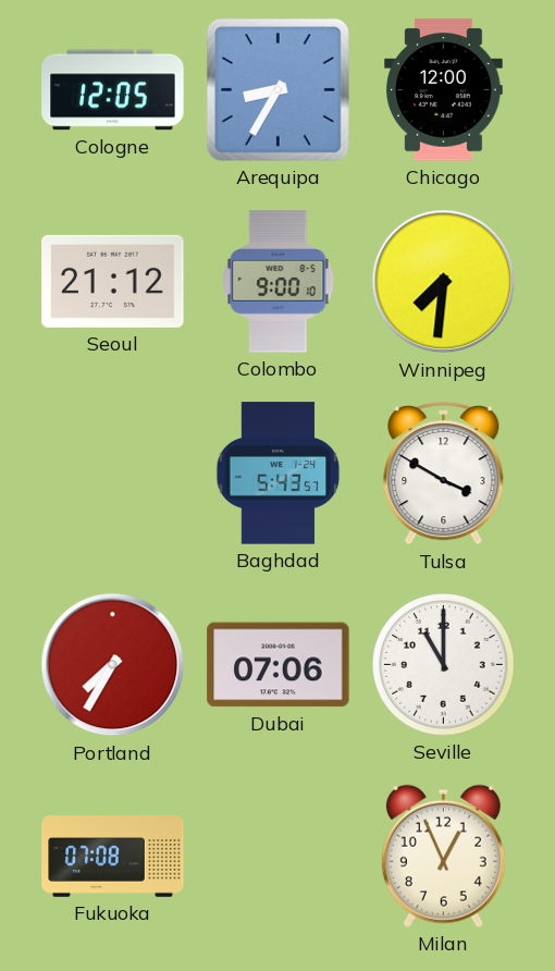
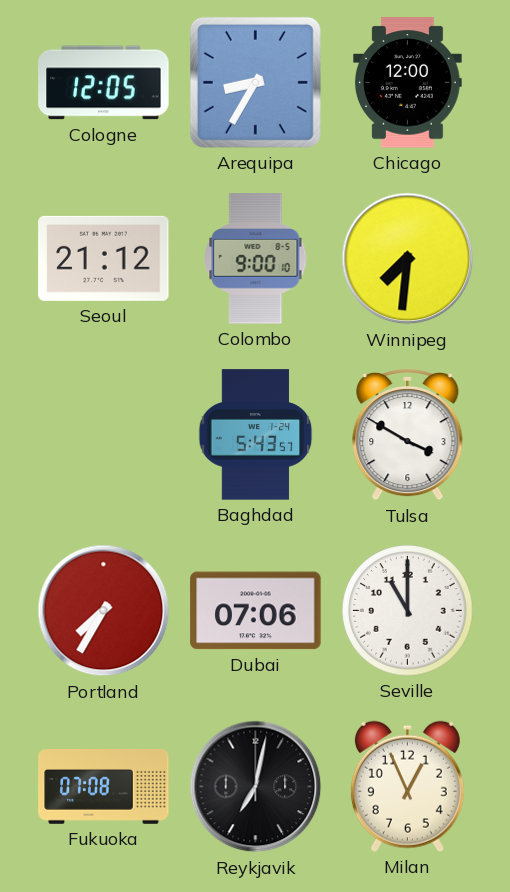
Reykjavik: none -> 7:02 (256, 787)
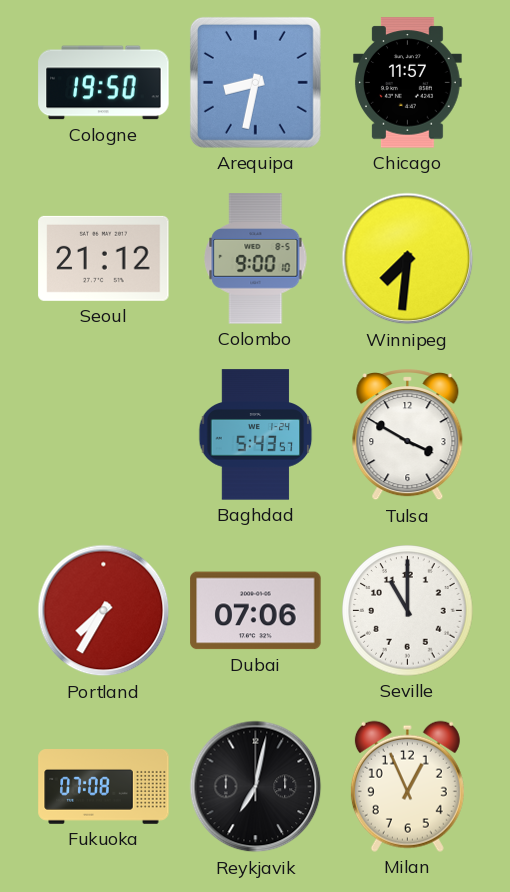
Cologne: 12:05 -> 19:50 (104, 83)
Arequipa: 8:35 -> 8:32 (255, 82)
Chicago: 12:00 -> 11:57 (408, 83)
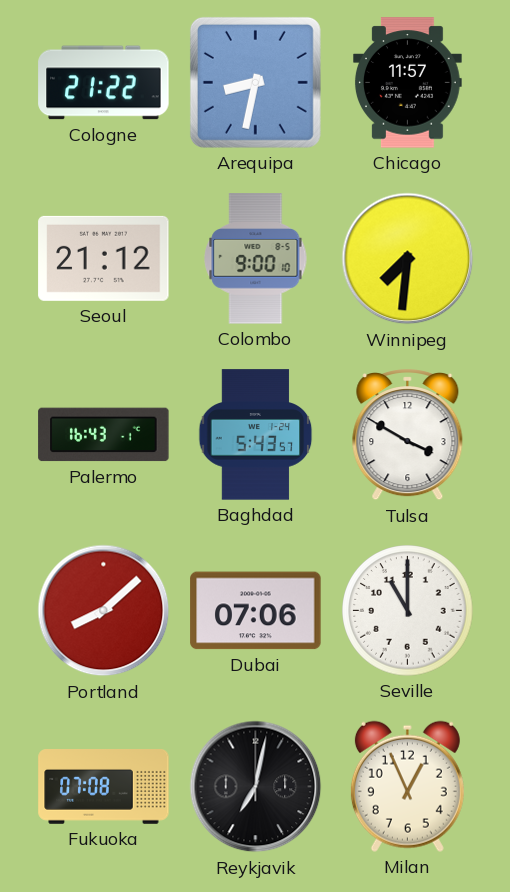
Cologne: 19:50 -> 21:22 (104, 83)
Palermo: none -> 16:43 (104, 435)
Portland: 7:35 -> 8:08 (104, 611)
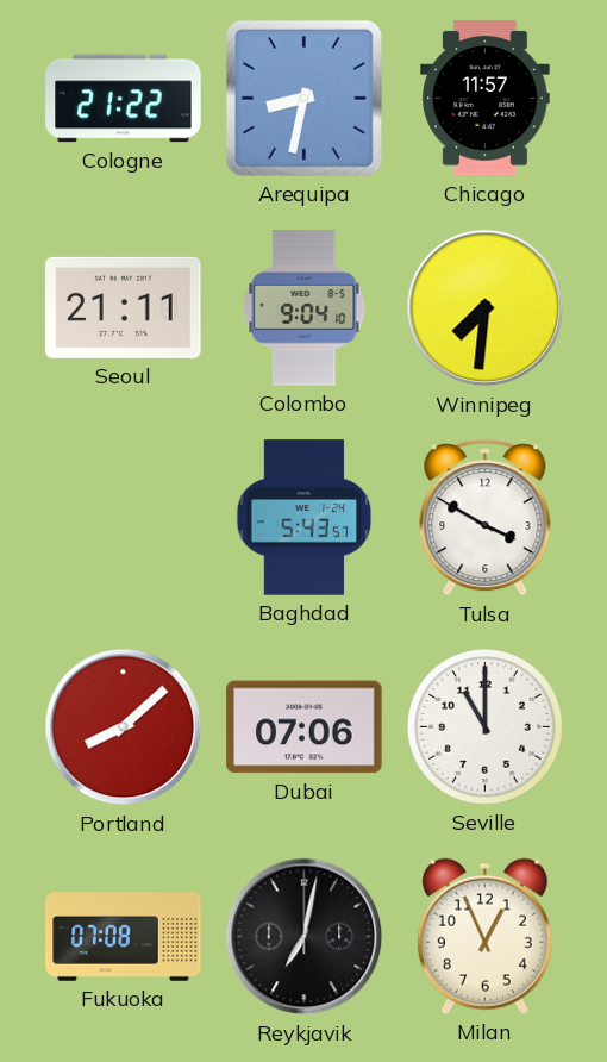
Seoul: 21:12 -> 21:11 (124, 307)
Colombo: 9:00 -> 9:04 (305, 308)
Palermo: 16:43 -> none (104, 435)
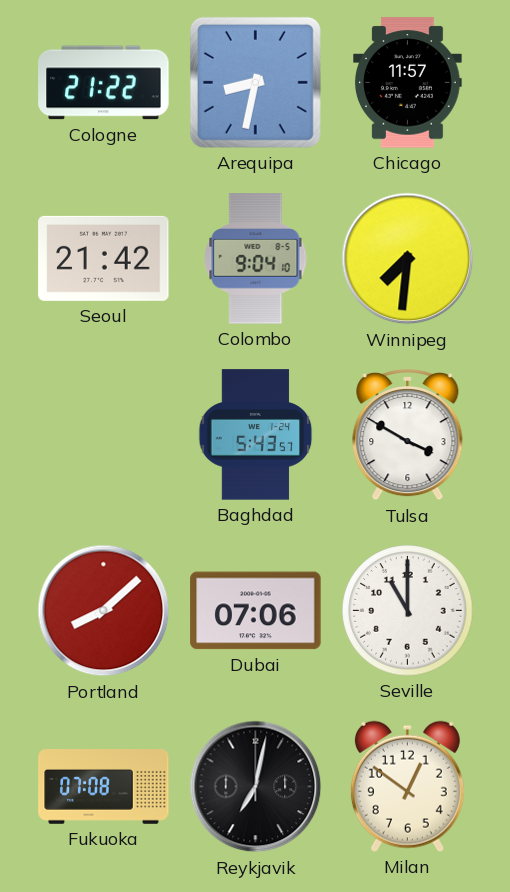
Seoul: 21:11 -> 21:42 (104, 258)
Milan: 12:56 -> 12:51 (407, 786)
